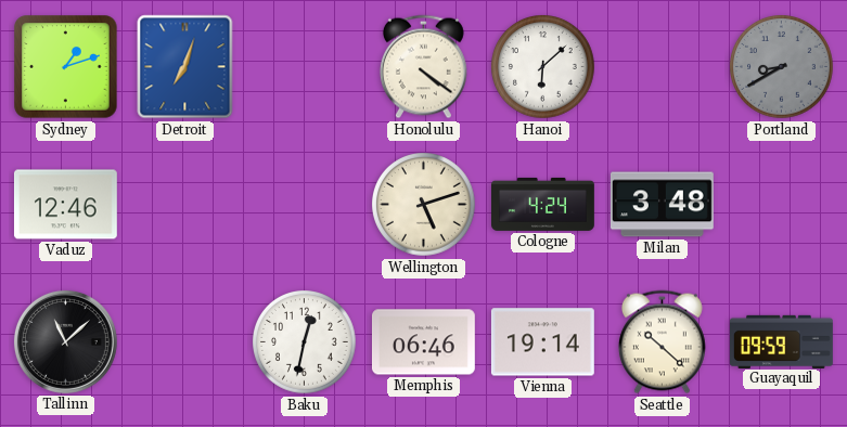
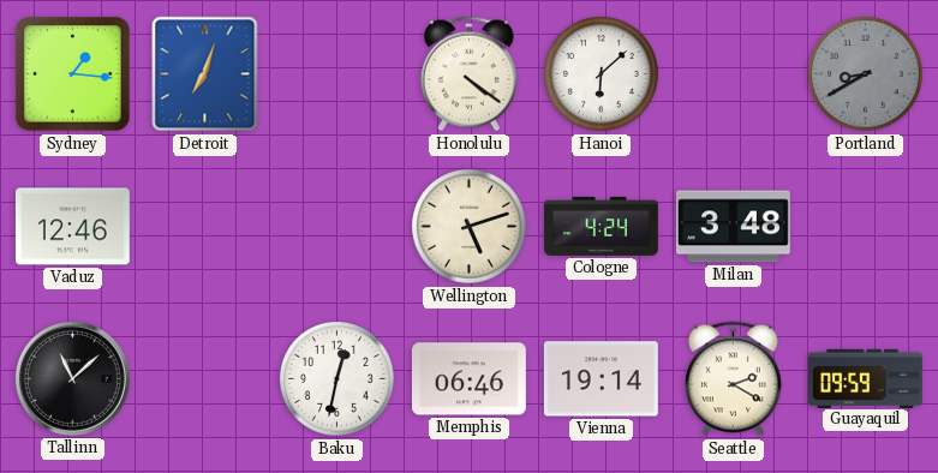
Sydney: 1:12 -> 1:16 (73, 74)
Seattle: 10:22 -> 2:20 (733, 379)
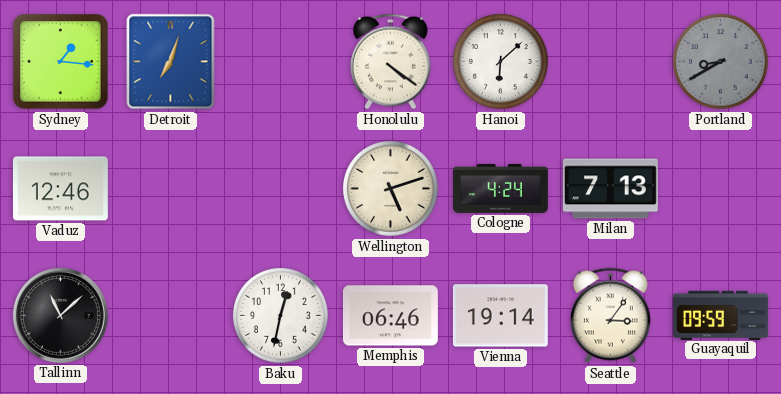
Milan: 3:48 -> 7:13 (610, 189)
Seattle: 2:20 -> 3:06 (610, 316)
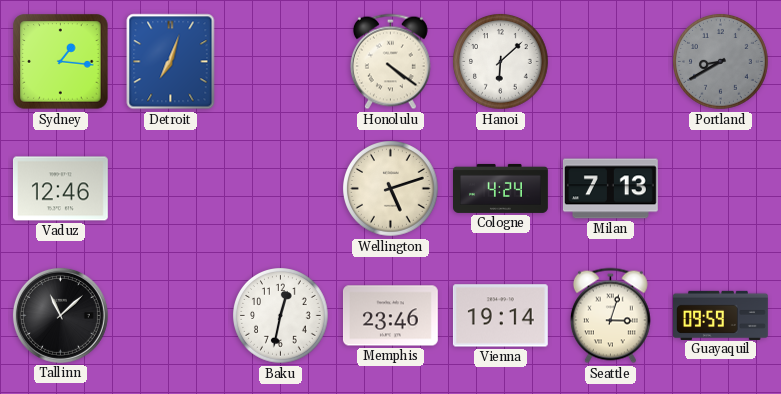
Memphis: 06:46 -> 23:46 (390, 316)
Seattle: 3:06 -> 3:03 (610, 316)
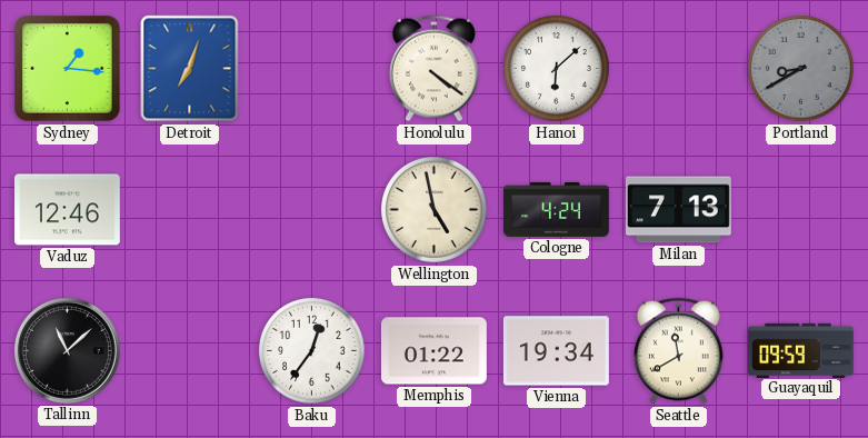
Wellington: 5:12 -> 4:58 (435, 210)
Baku: 12:32 -> 12:36 (312, 351)
Memphis: 23:46 -> 01:22 (433, 351)
Vienna: 19:14 -> 19:34 (556, 351)
Seattle: 3:03 -> 11:40 (678, 351)
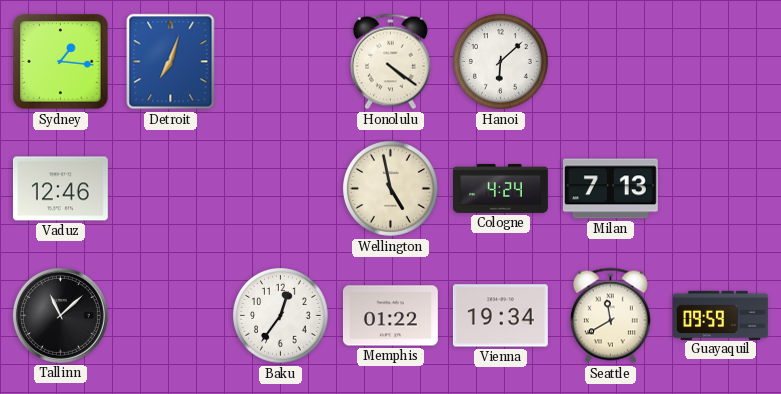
Portland: 8:40 -> none (801, 69)
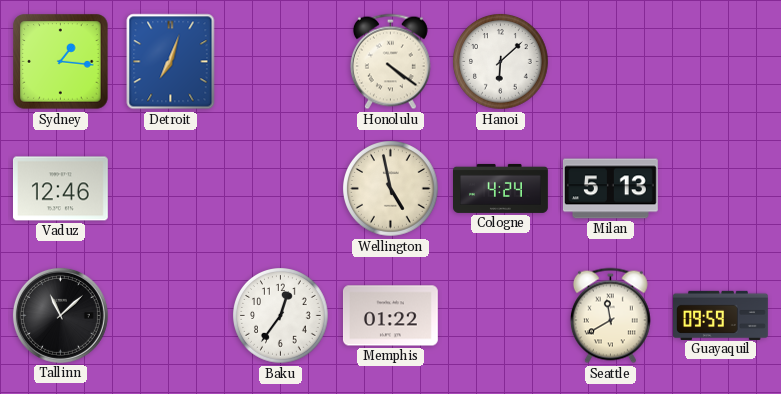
Milan: 7:13 -> 5:13 (610, 189)
Vienna: 19:34 -> none (500, 316)
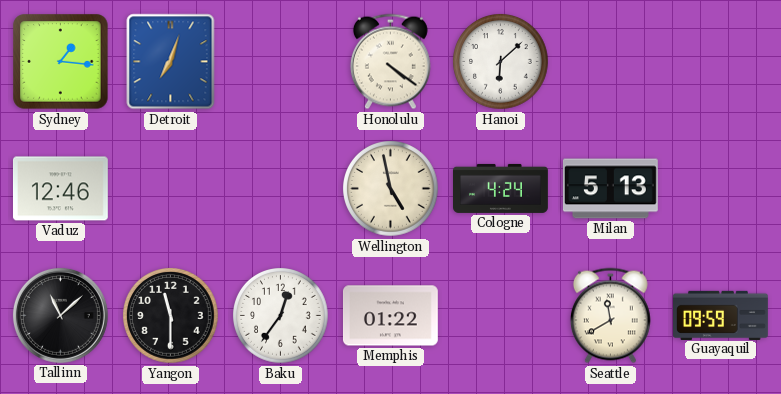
Yangon: none -> 11:30 (171, 316)
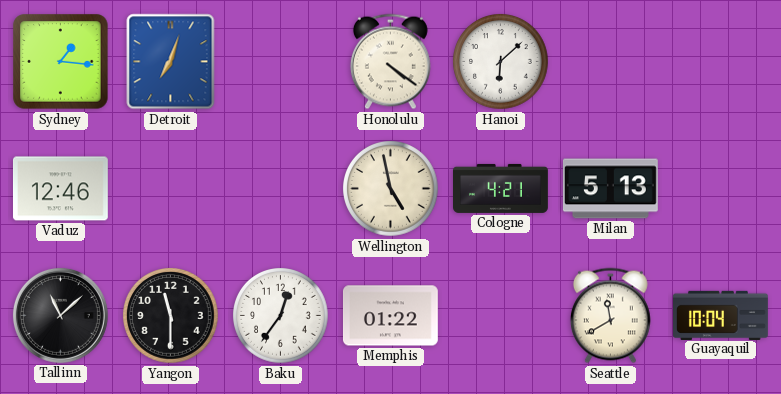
Cologne: 4:24 -> 4:21 (501, 188)
Guayaquil: 09:59 -> 10:04 (721, 315)
